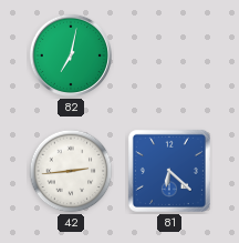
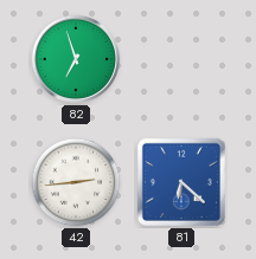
82: 7:02 -> 6:57 (76, 59)
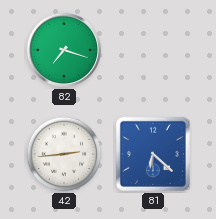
82: 6:57 -> 7:18 (64, 50)
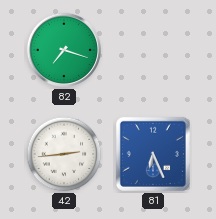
81: 6:22 -> 6:26 (153, 154)
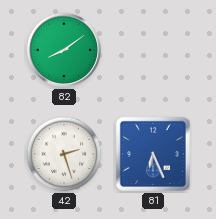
82: 7:18 -> 8:09 (64, 50)
42: 2:44 -> 2:27 (64, 154)
